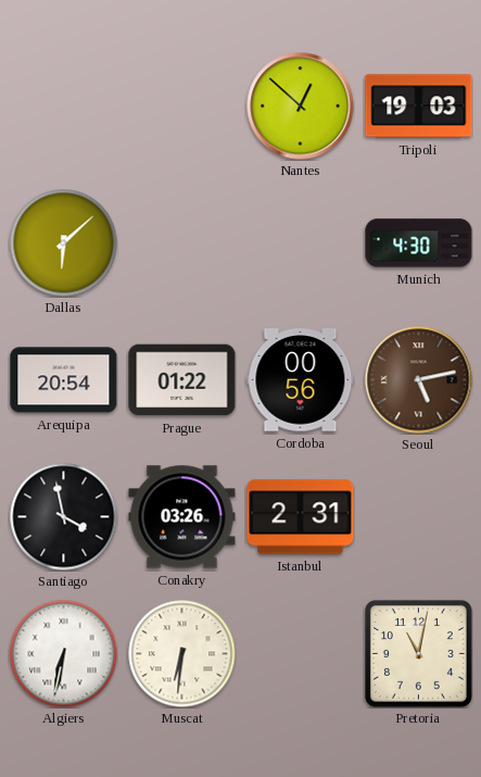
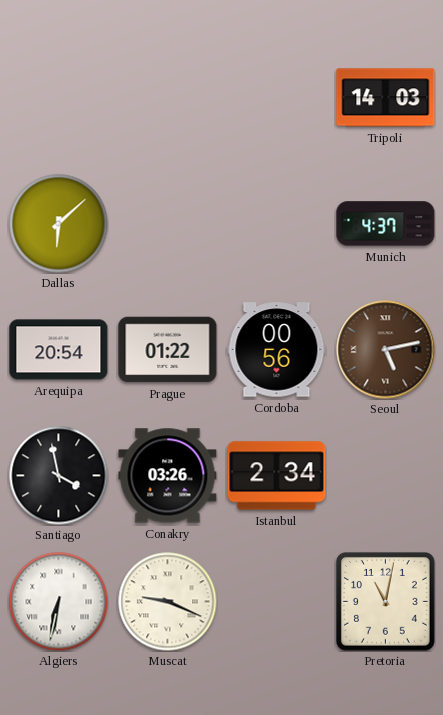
Nantes: 12:52 -> none (301, 106)
Tripoli: 19:03 -> 14:03 (386, 98)
Munich: 4:30 -> 4:37 (386, 224)
Istanbul: 2:31 -> 2:34 (277, 476)
Muscat: 6:31 -> 9:19 (168, 602)
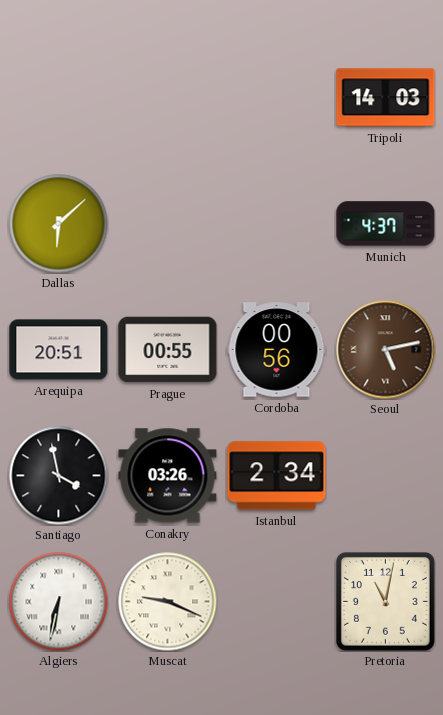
Arequipa: 20:54 -> 20:51 (59, 350)
Prague: 01:22 -> 00:55 (168, 350)
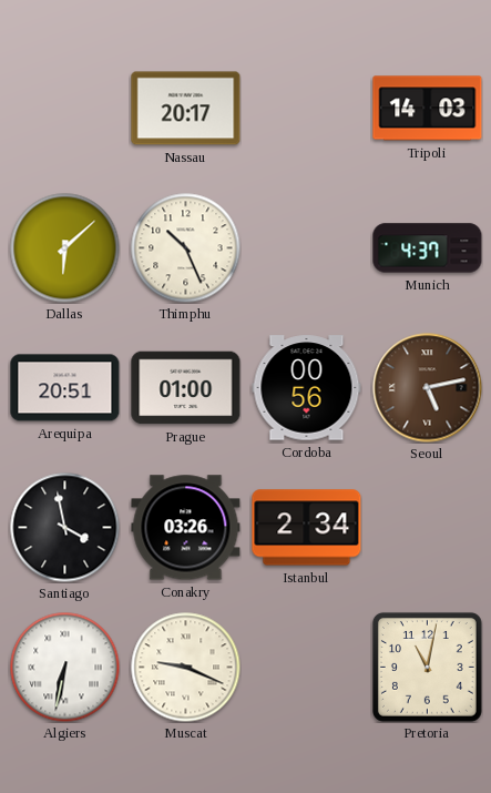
Nassau: none -> 20:17 (186, 109)
Thimphu: none -> 10:26 (186, 248)
Prague: 00:55 -> 01:00 (186, 388)
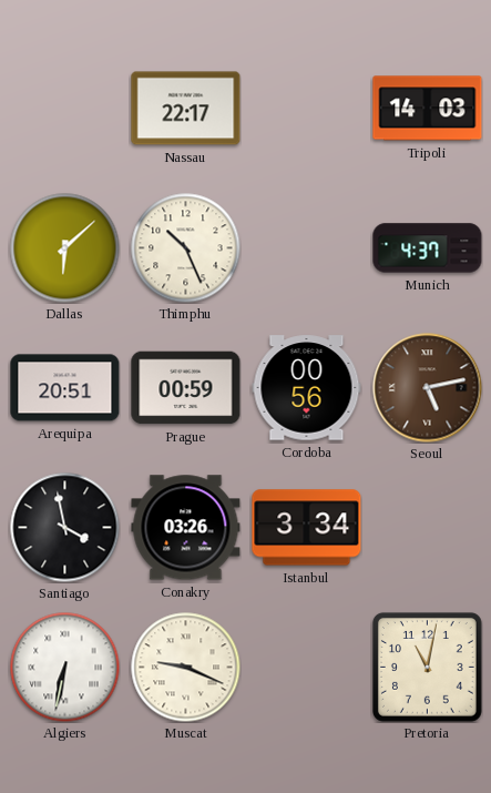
Nassau: 20:17 -> 22:17 (186, 109)
Prague: 01:00 -> 00:59 (186, 388)
Istanbul: 2:34 -> 3:34 (307, 528)
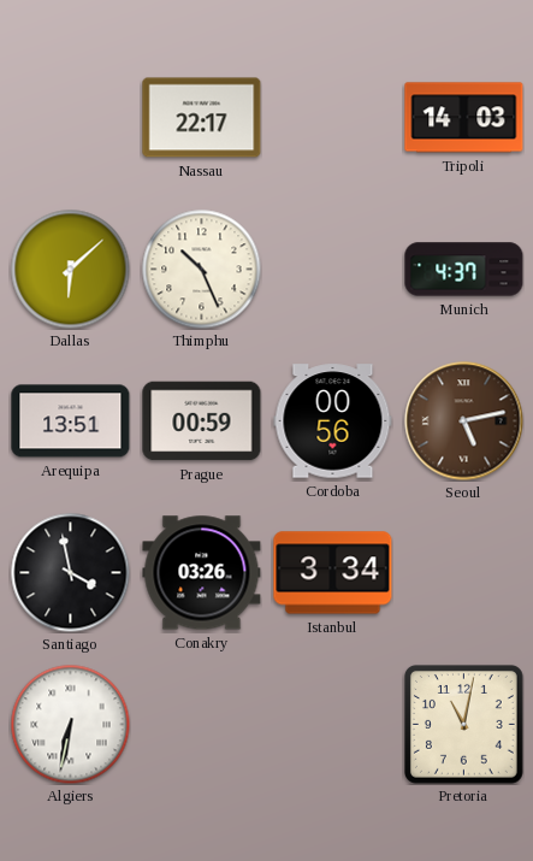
Arequipa: 20:51 -> 13:51 (71, 421)
Muscat: 9:19 -> none (186, 668)
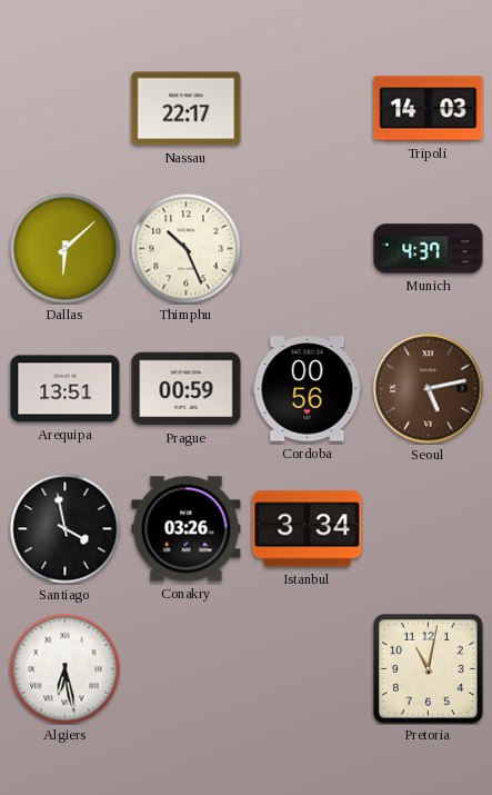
Algiers: 6:32 -> 6:28 (66, 669)
